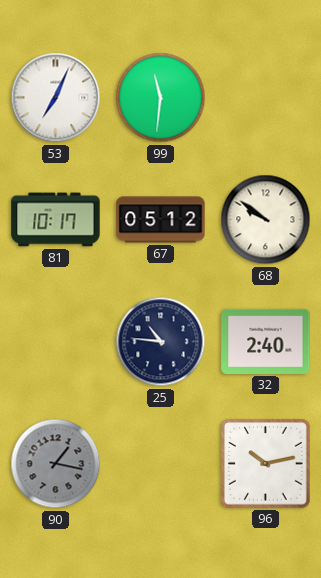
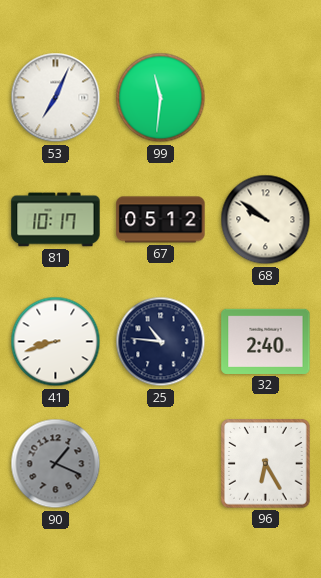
41: none -> 8:42 (56, 342)
90: 1:17 -> 1:19 (56, 464)
96: 10:13 -> 6:25 (266, 464)
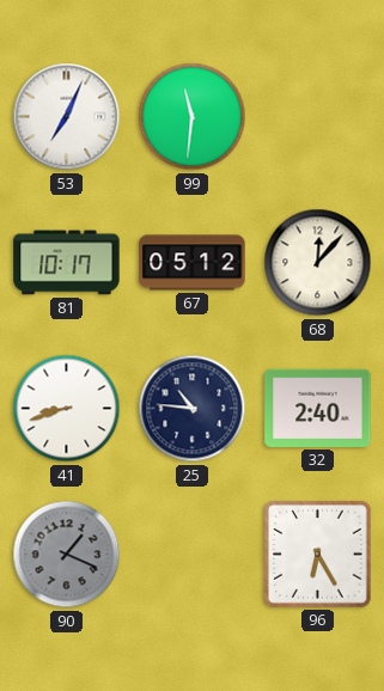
68: 9:51 -> 12:07 (318, 263)
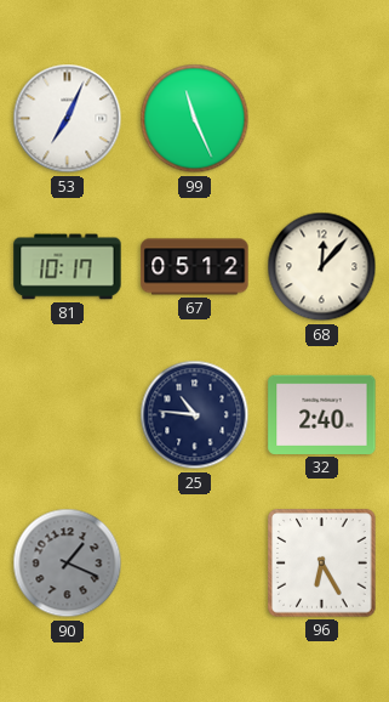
99: 11:31 -> 11:26 (195, 119)
41: 8:42 -> none (67, 409)
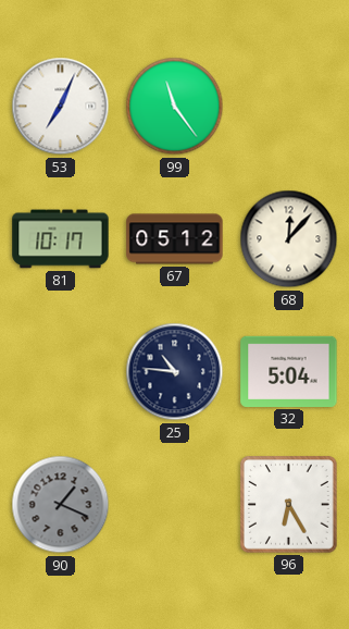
99: 11:26 -> 11:24 (175, 107)
32: 2:40 -> 5:04 (289, 371)
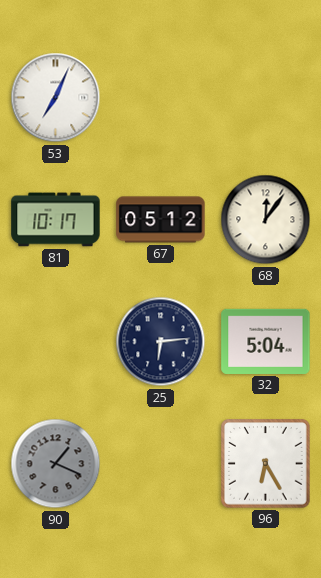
99: 11:24 -> none (175, 107)
68: 12:07 -> 12:06 (266, 220)
25: 10:46 -> 6:14 (161, 342)
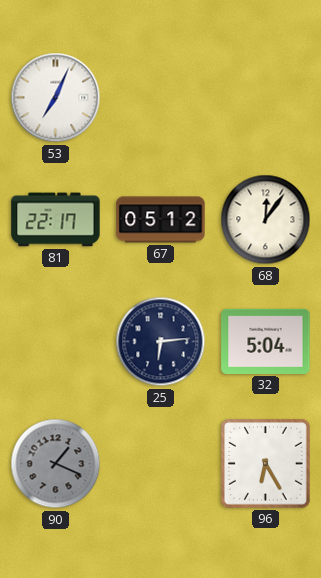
81: 10:17 -> 22:17 (56, 220)
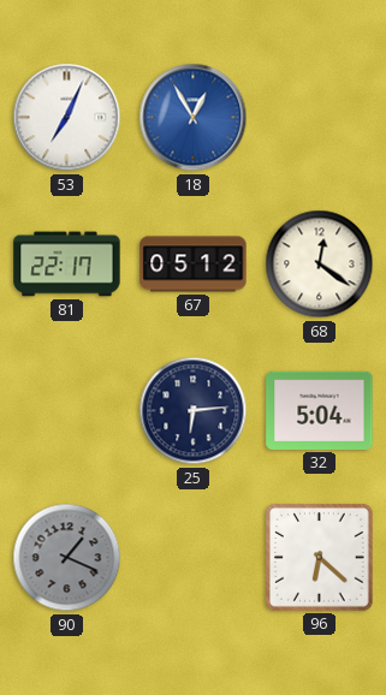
18: none -> 12:55 (194, 118)
68: 12:06 -> 12:21 (320, 265)
96: 6:25 -> 6:22 (320, 558)
